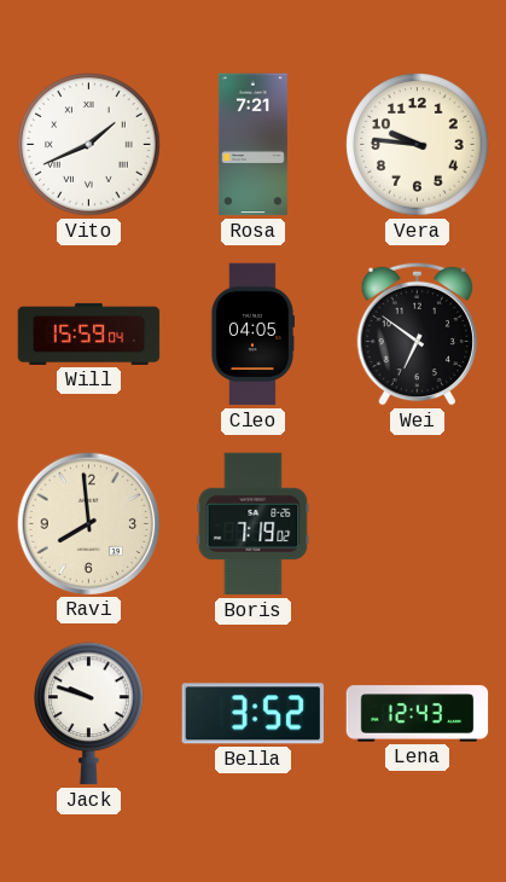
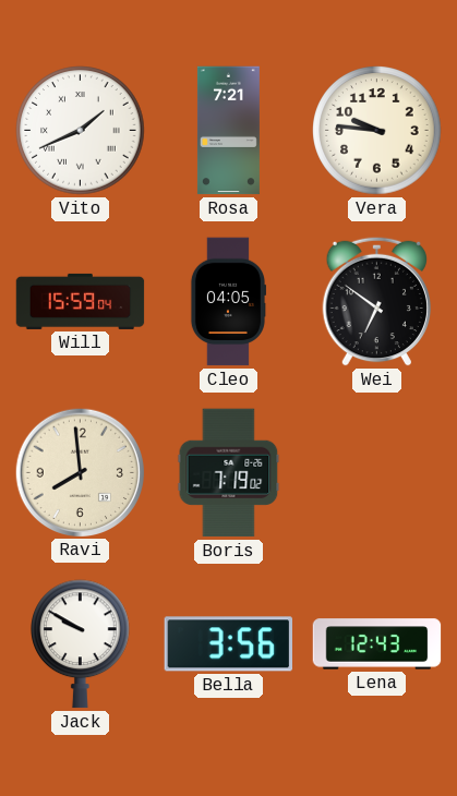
Jack: 9:48 -> 9:50 (81, 644)
Bella: 3:52 -> 3:56 (228, 644)
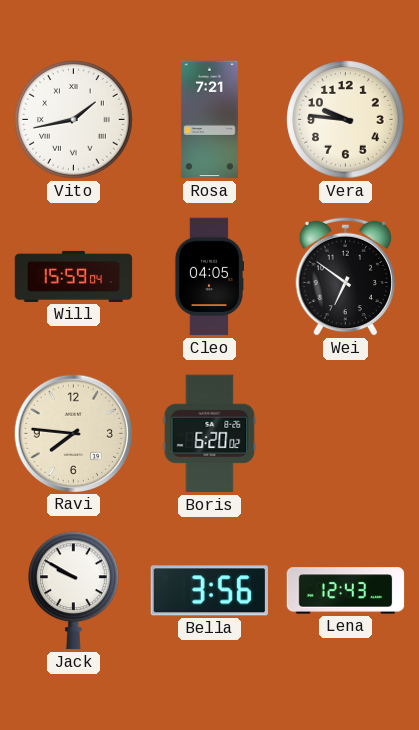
Vito: 1:41 -> 1:43 (74, 120)
Ravi: 7:59 -> 7:46 (73, 433)
Boris: 7:19 -> 6:20 (210, 434)
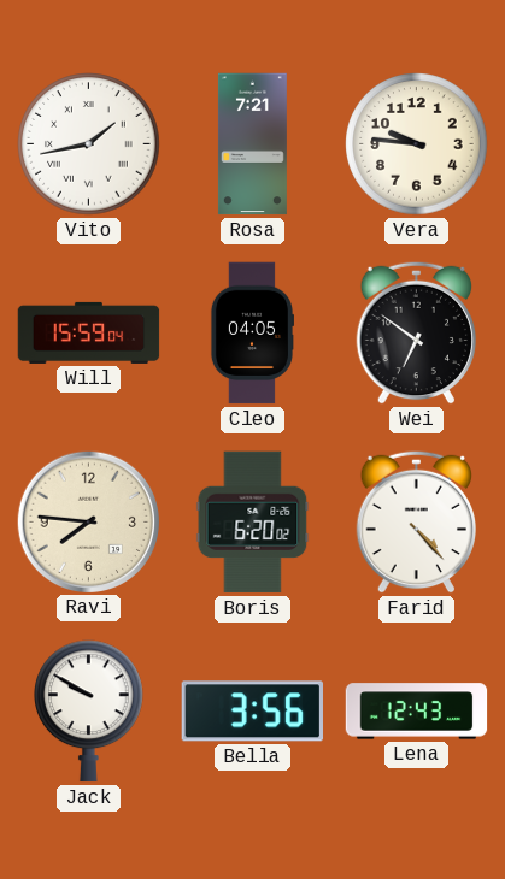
Farid: none -> 4:23 (416, 521)
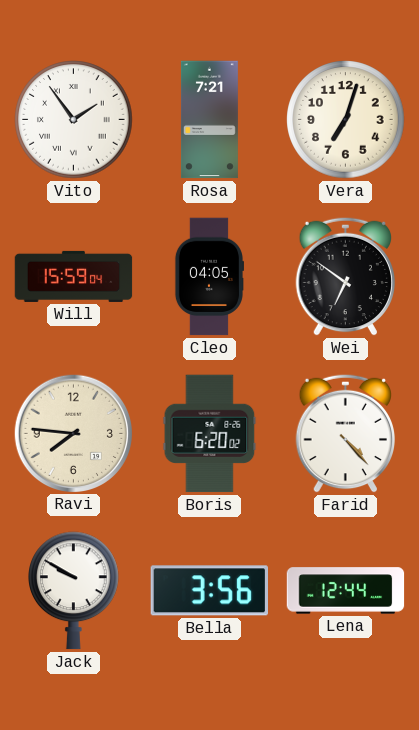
Vito: 1:43 -> 1:54 (74, 120)
Vera: 9:46 -> 7:03 (346, 120)
Lena: 12:43 -> 12:44 (346, 591)
